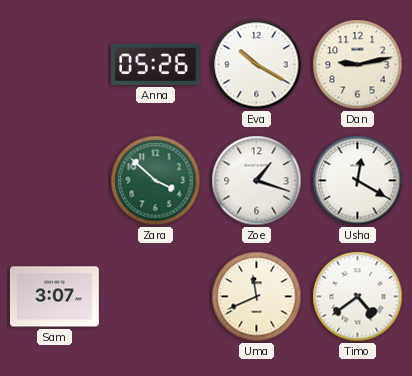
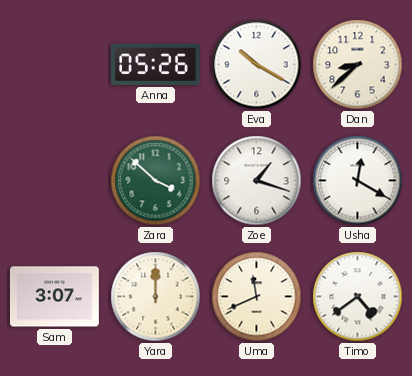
Dan: 9:13 -> 8:38 (358, 65)
Yara: none -> 12:00 (156, 297)
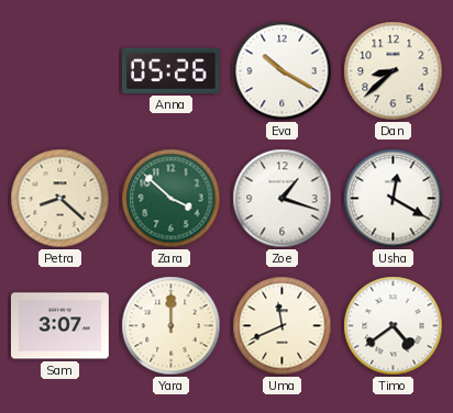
Petra: none -> 8:22 (60, 199)
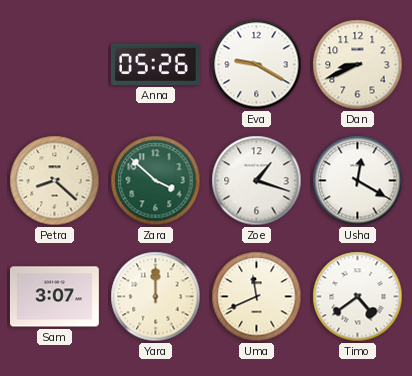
Eva: 10:20 -> 9:20 (257, 65)
Dan: 8:38 -> 8:41 (358, 65)
